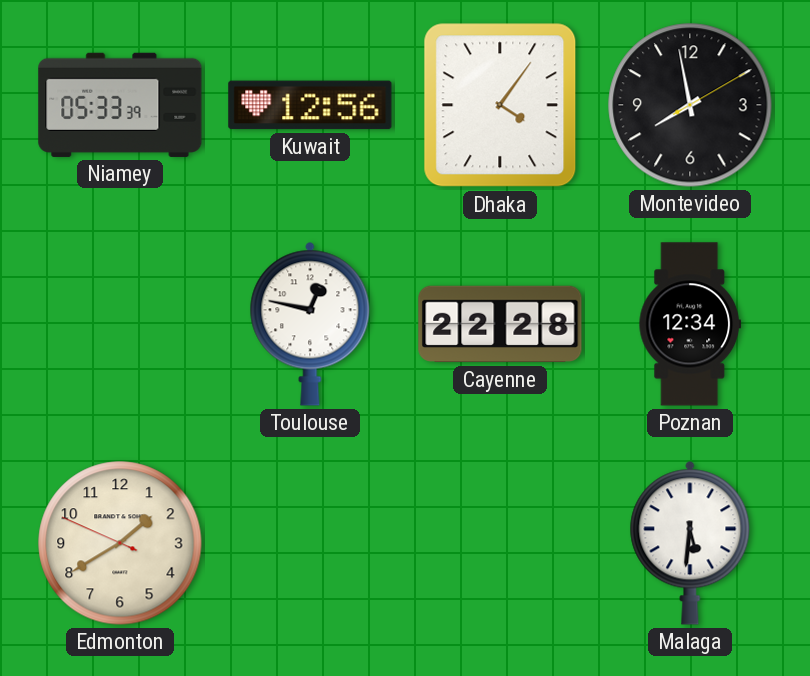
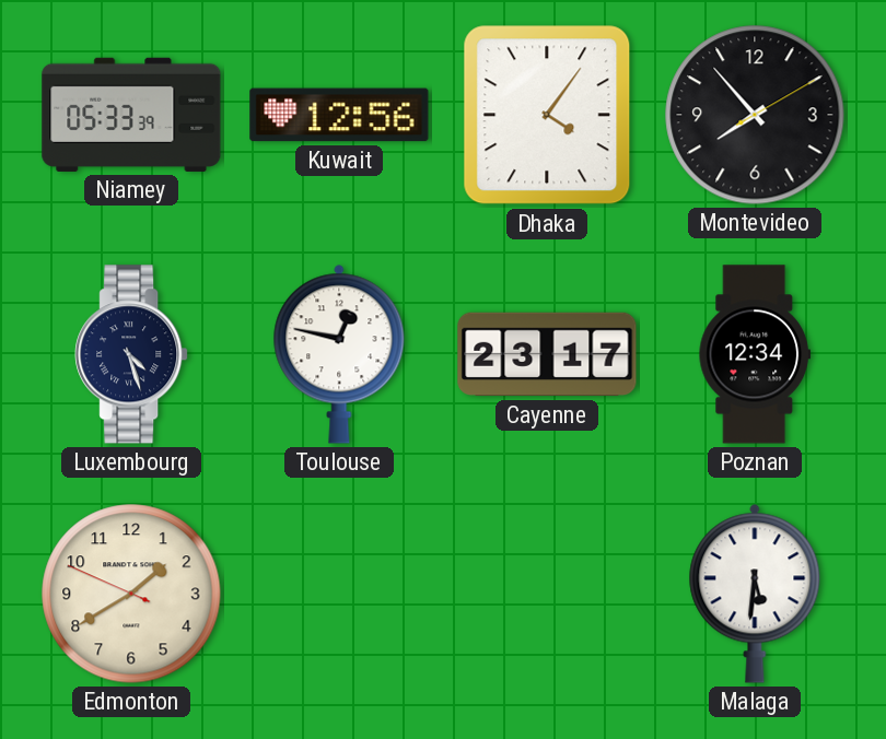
Montevideo: 7:58 -> 7:53 (755, 115)
Luxembourg: none -> 4:27 (131, 354)
Cayenne: 22:28 -> 23:17 (547, 354)
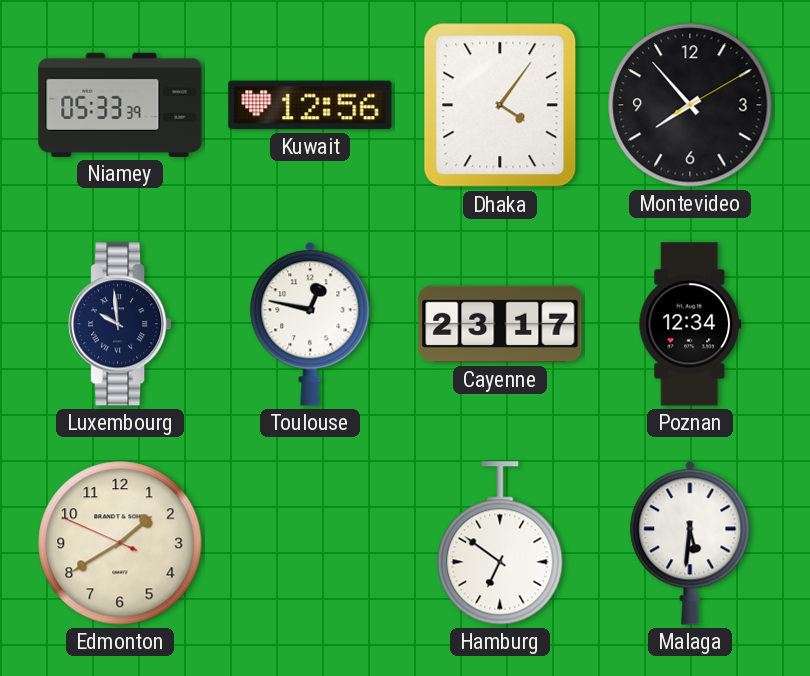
Luxembourg: 4:27 -> 9:59 (120, 324)
Hamburg: none -> 6:51 (500, 543)
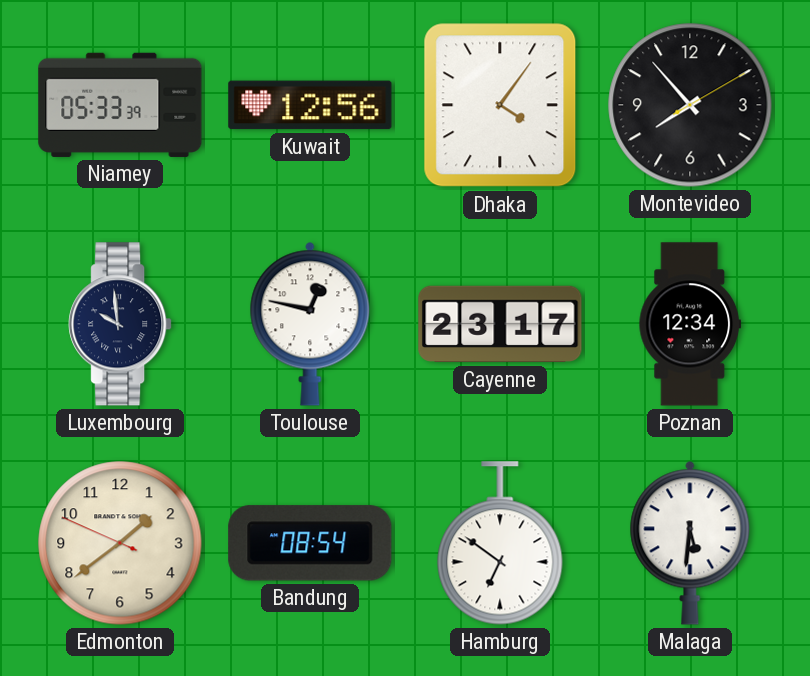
Edmonton: 1:39 -> 1:38 (120, 543)
Bandung: none -> 08:54 (310, 543)
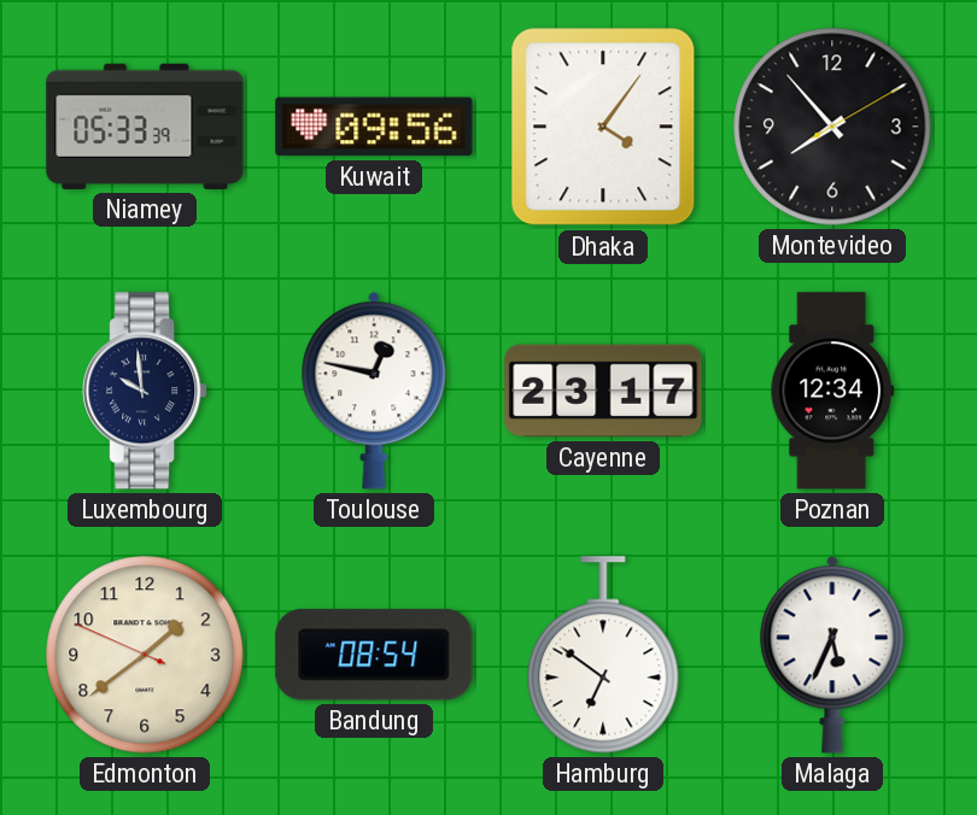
Kuwait: 12:56 -> 09:56 (374, 127)
Malaga: 5:31 -> 5:34 (832, 655)
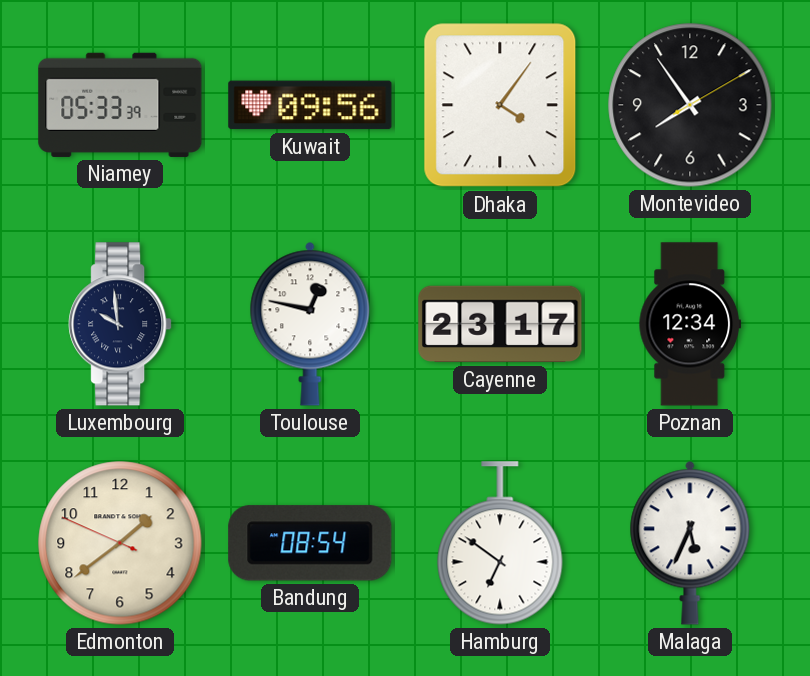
Montevideo: 7:53 -> 7:54 (690, 105)
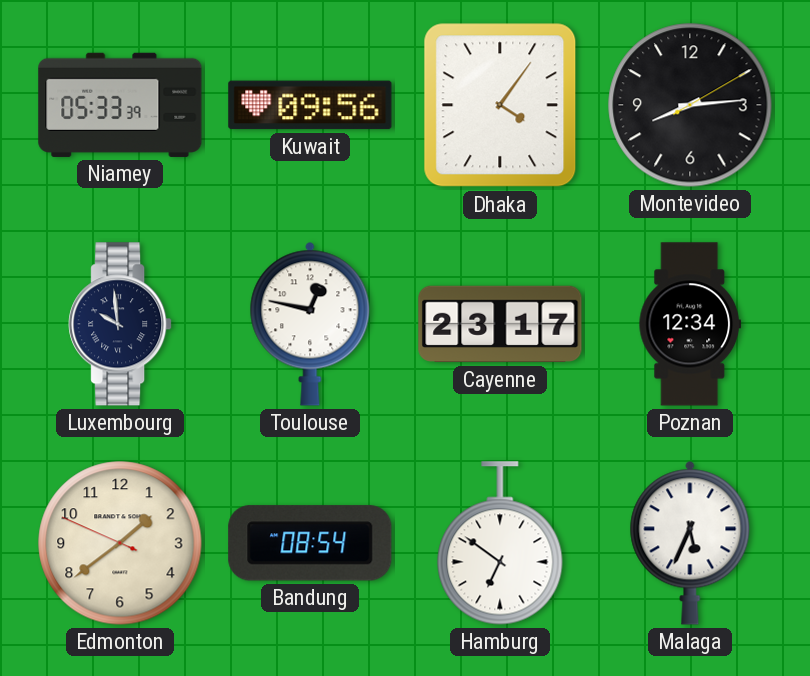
Montevideo: 7:54 -> 8:14 (690, 105)
